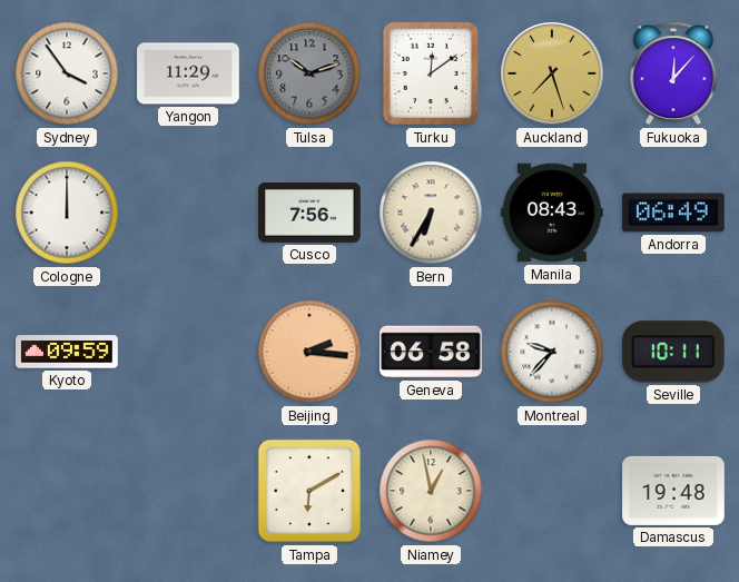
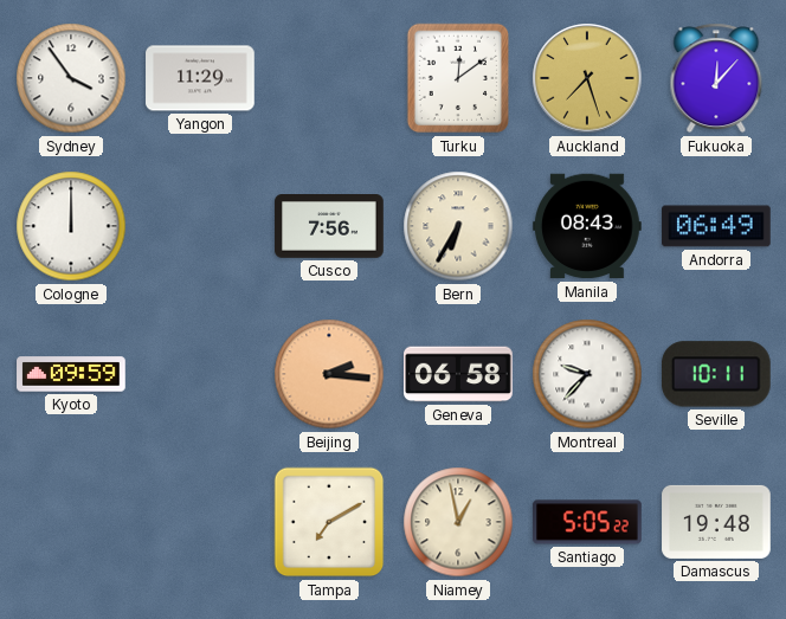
Tulsa: 10:12 -> none (309, 73)
Tampa: 6:10 -> 7:10 (329, 522)
Santiago: none -> 5:05 (587, 522)
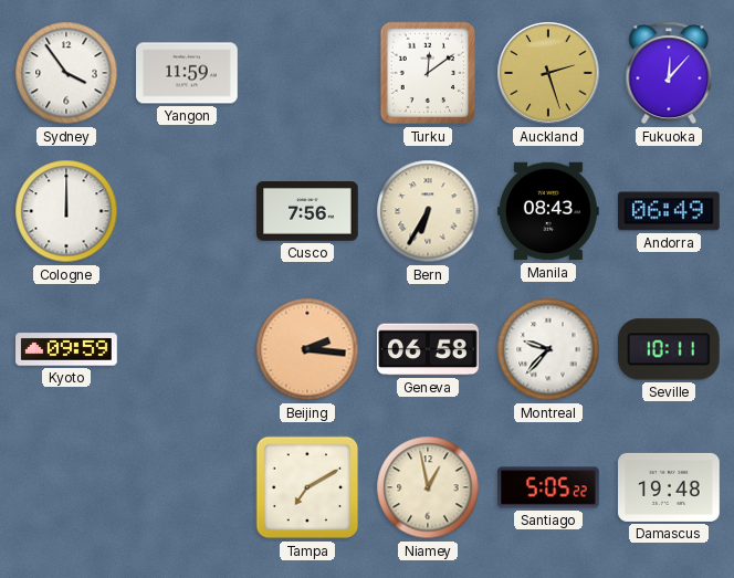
Yangon: 11:29 -> 11:59 (187, 73)
Auckland: 7:27 -> 2:27 (548, 73)
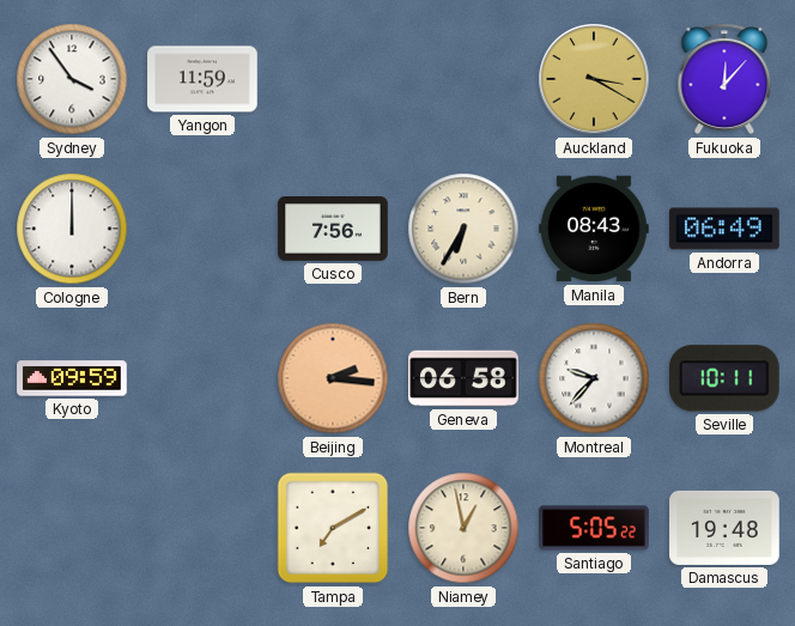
Turku: 12:09 -> none (428, 73)
Auckland: 2:27 -> 3:20 (594, 79)
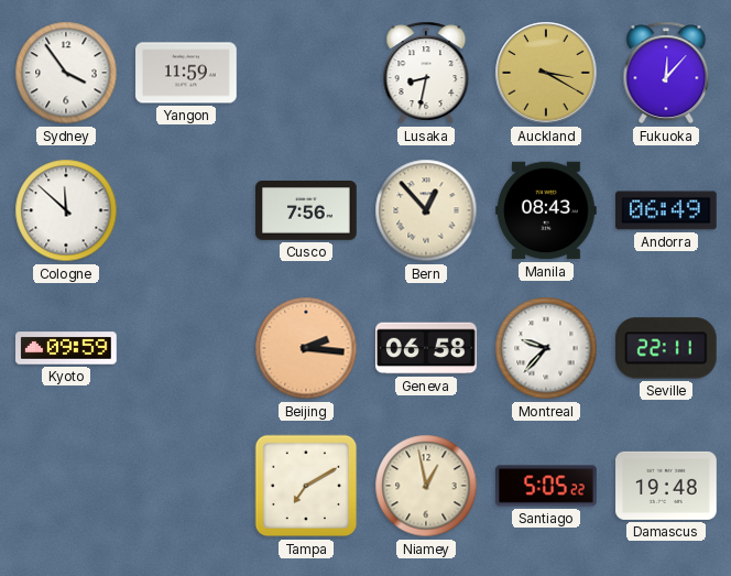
Lusaka: none -> 8:32 (426, 73)
Cologne: 12:00 -> 11:52 (66, 210)
Bern: 6:35 -> 12:53 (426, 210)
Seville: 10:11 -> 22:11 (666, 348)
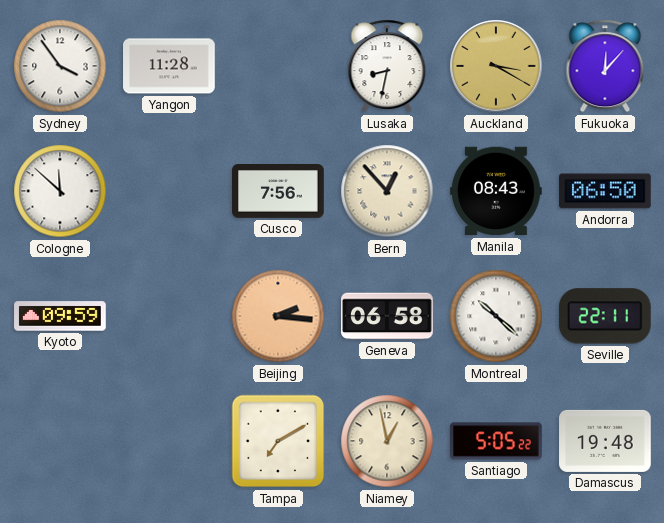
Yangon: 11:59 -> 11:28 (169, 66)
Andorra: 06:49 -> 06:50 (605, 191)
Montreal: 9:37 -> 10:22 (496, 316)
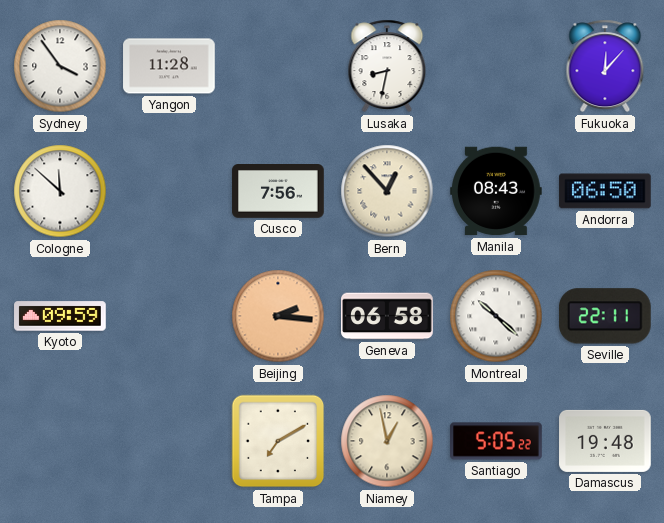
Auckland: 3:20 -> none (496, 66)
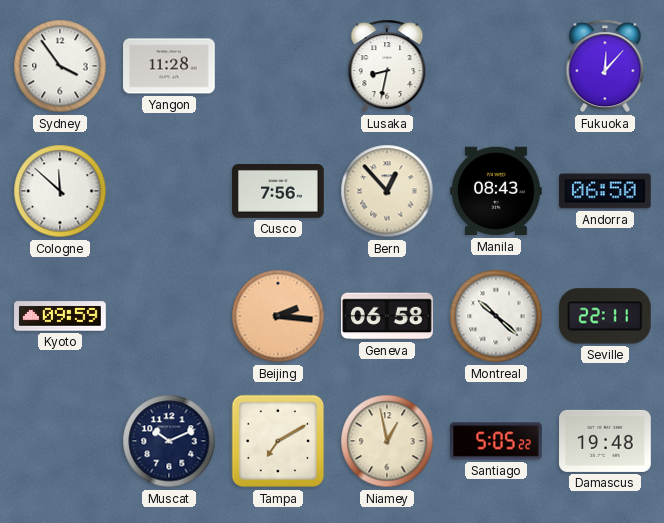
Muscat: none -> 10:11 (169, 441)
